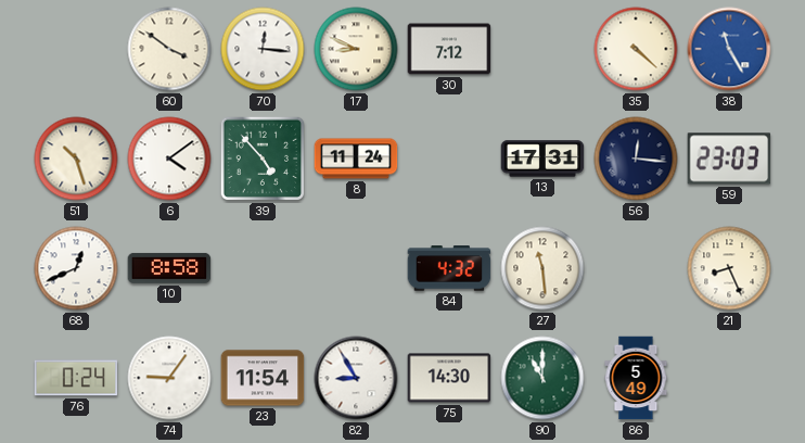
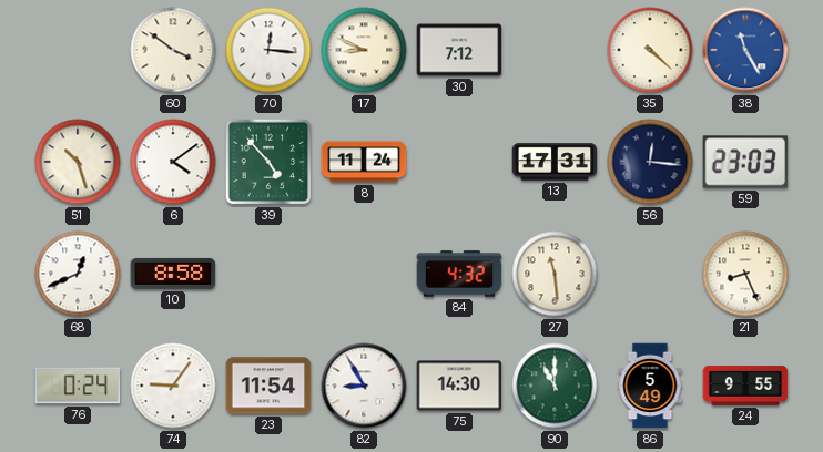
24: none -> 9:55 (745, 386)
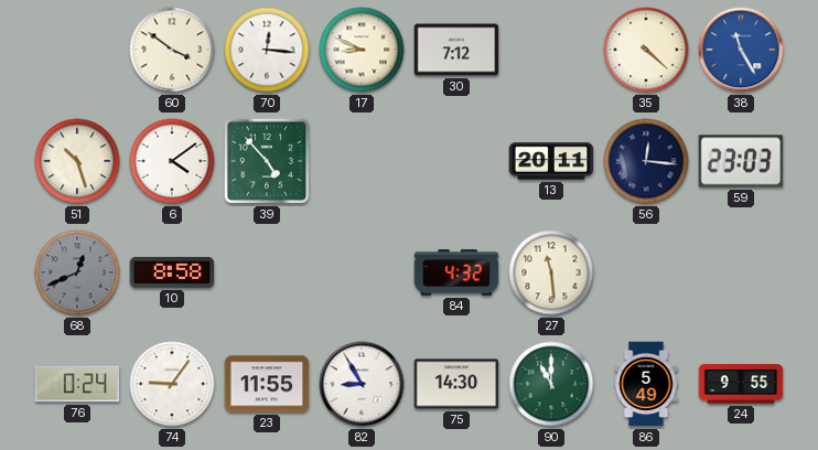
8: 11:24 -> none (364, 162)
13: 17:31 -> 20:11 (551, 161)
68 dial: white -> grey (77, 272)
21: 8:26 -> none (745, 274)
23: 11:54 -> 11:55 (267, 384)
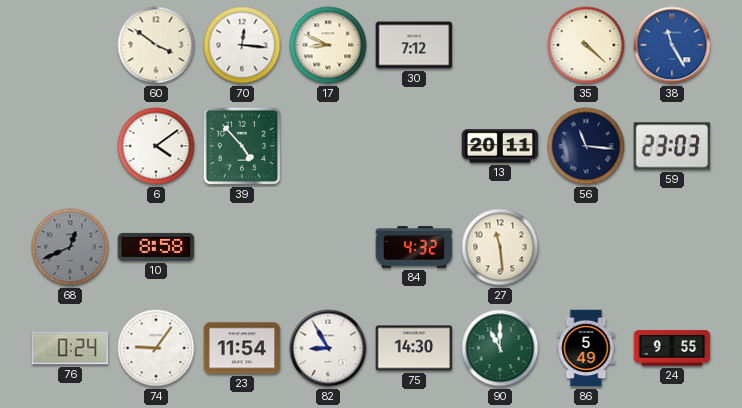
51: 10:27 -> none (77, 161)
56: 12:16 -> 11:16 (586, 146)
23: 11:55 -> 11:54 (242, 348)
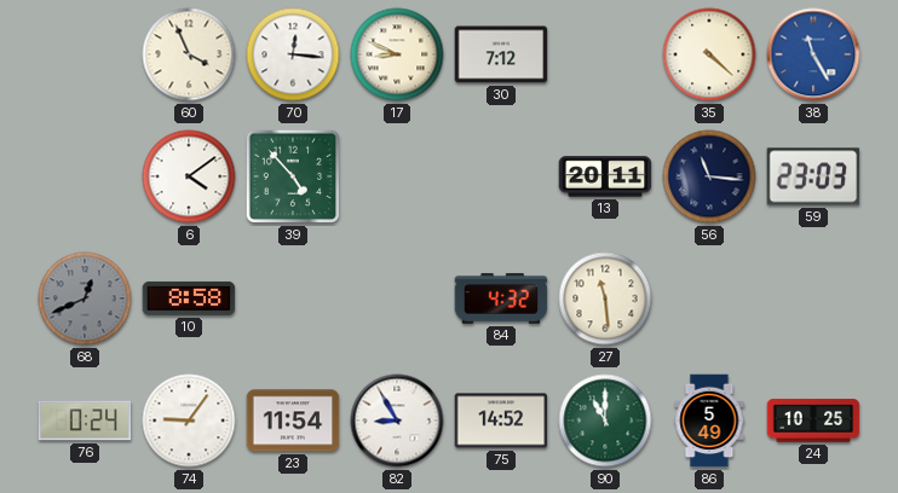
60: 3:51 -> 3:56 (189, 54)
75: 14:30 -> 14:52 (501, 420)
24: 9:55 -> 10:25 (813, 420)
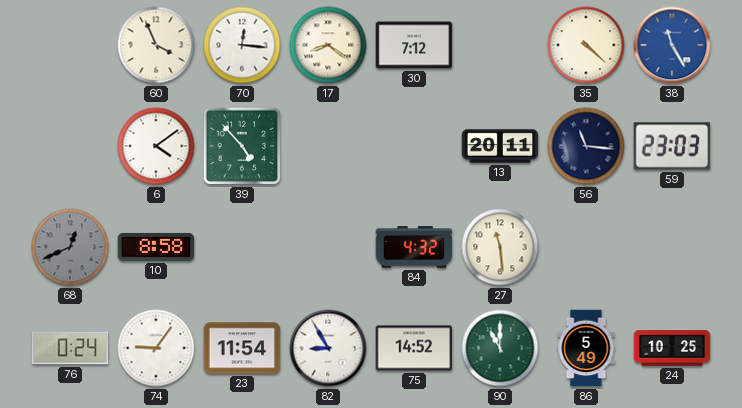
17: 8:49 -> 8:21 (328, 45)
